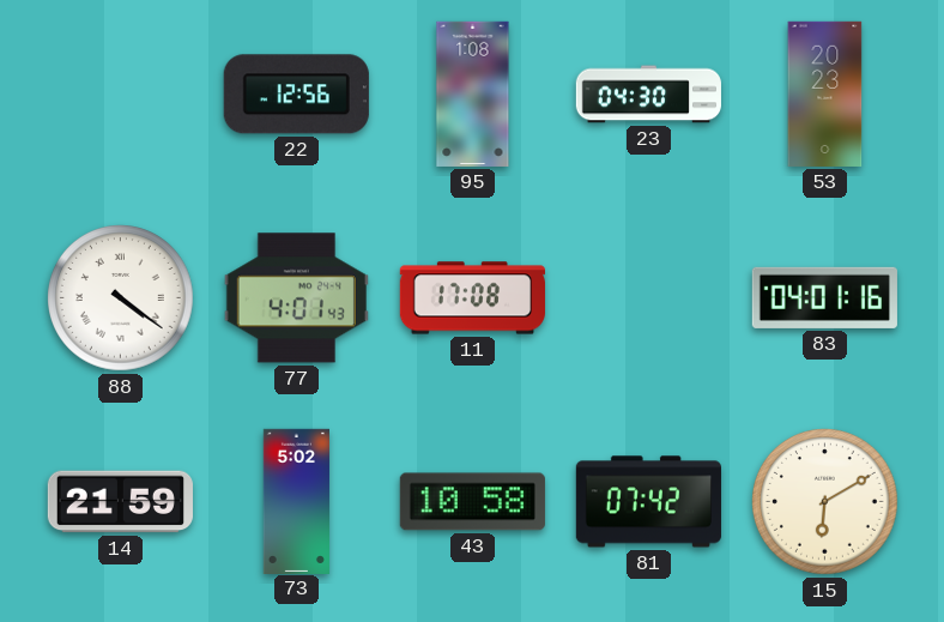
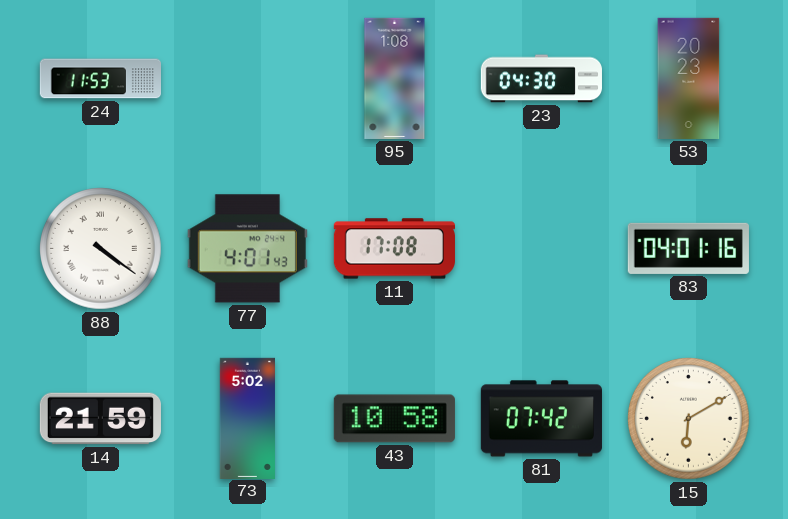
24: none -> 11:53 (100, 79)
22: 12:56 -> none (296, 95)
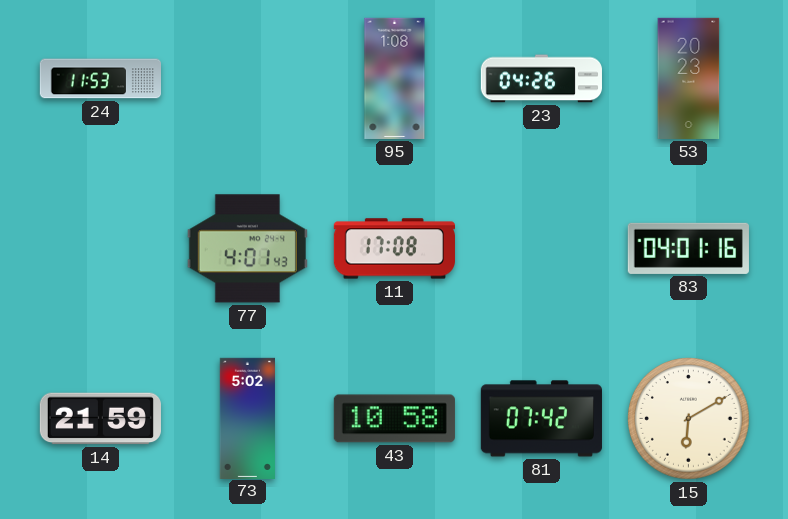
23: 04:30 -> 04:26 (541, 79)
88: 4:21 -> none (101, 249)
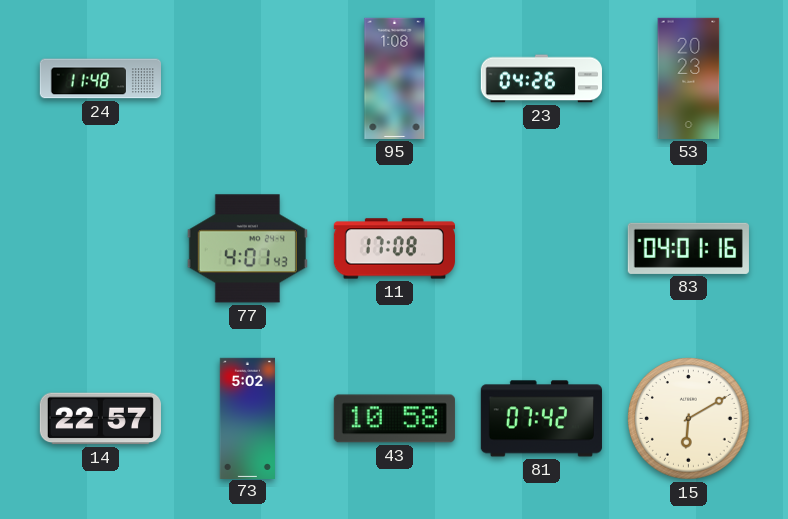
24: 11:53 -> 11:48 (100, 79)
14: 21:59 -> 22:57 (100, 419)
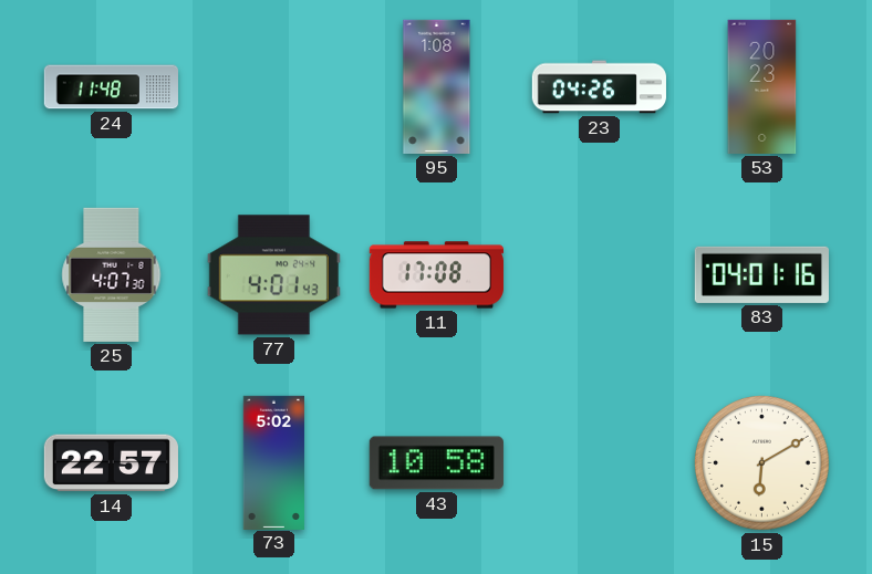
25: none -> 4:07 (112, 274)
81: 07:42 -> none (541, 419)
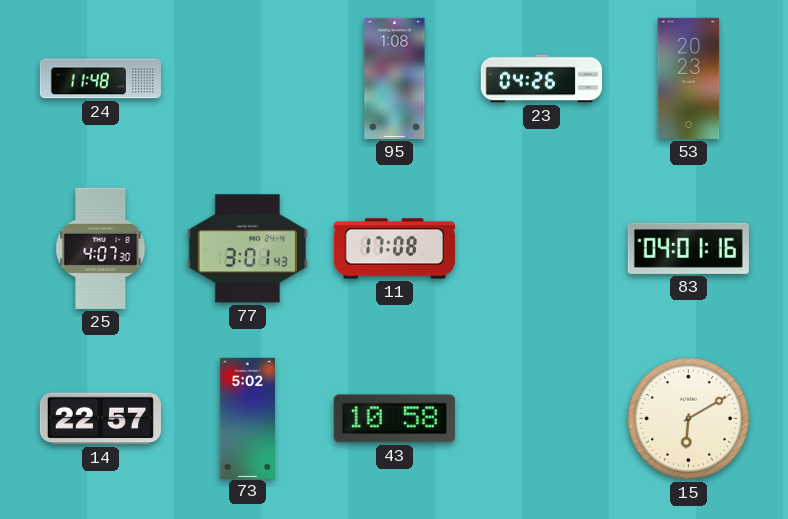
77: 4:01 -> 3:01 (247, 249)
